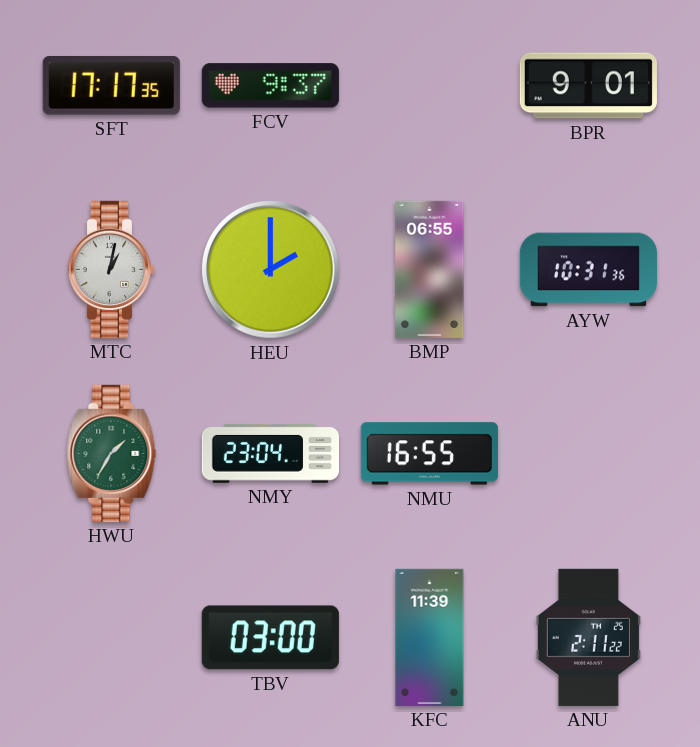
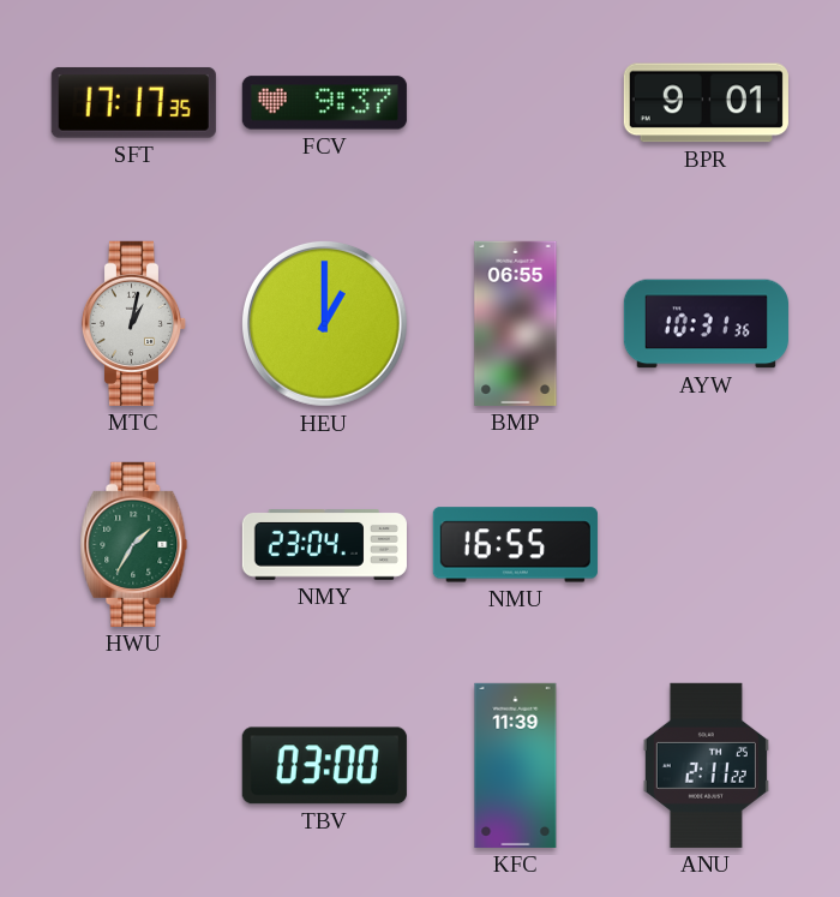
HEU: 2:00 -> 1:00 (324, 323)
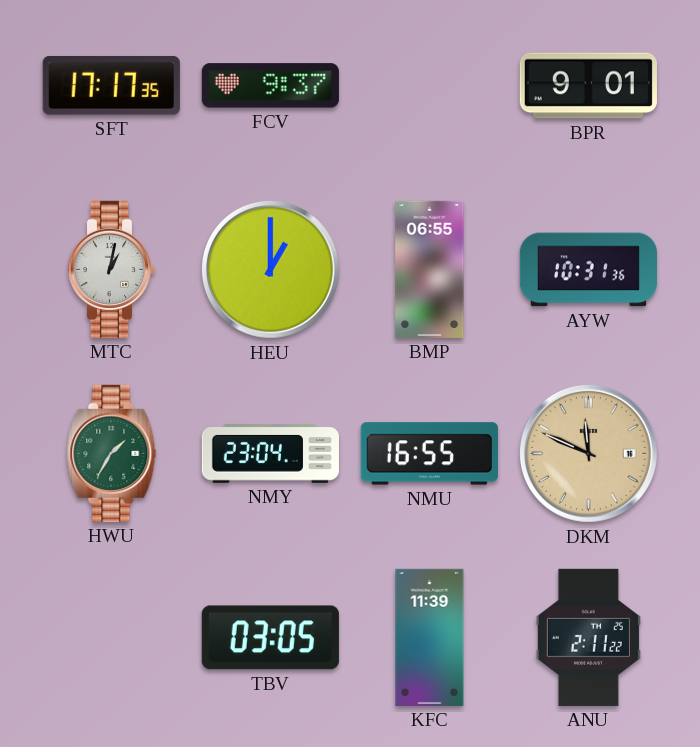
DKM: none -> 11:49 (588, 453)
TBV: 03:00 -> 03:05 (270, 638)
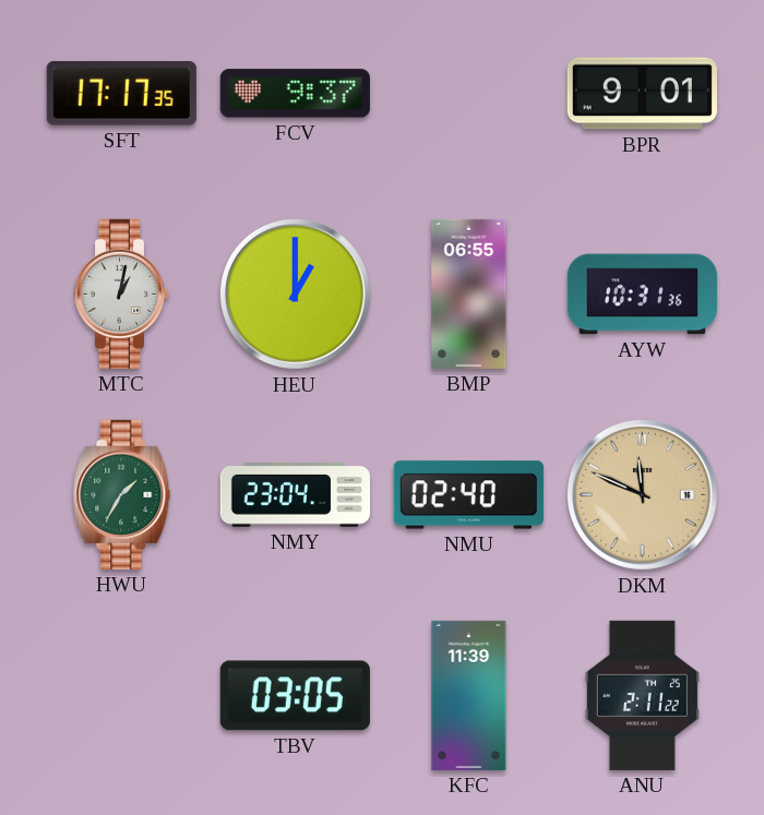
NMU: 16:55 -> 02:40 (468, 495)
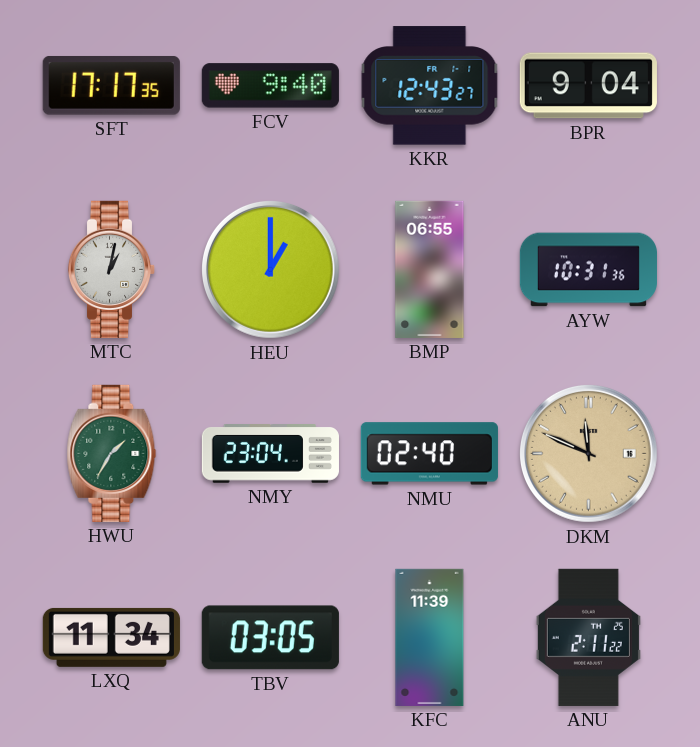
FCV: 9:37 -> 9:40 (270, 86)
KKR: none -> 12:43 (430, 86)
BPR: 9:01 -> 9:04 (588, 86)
LXQ: none -> 11:34 (111, 637)
